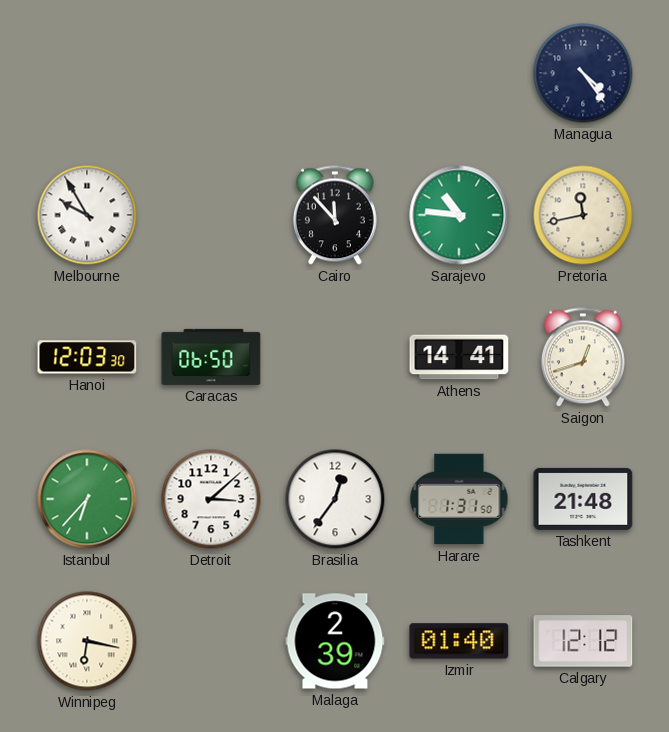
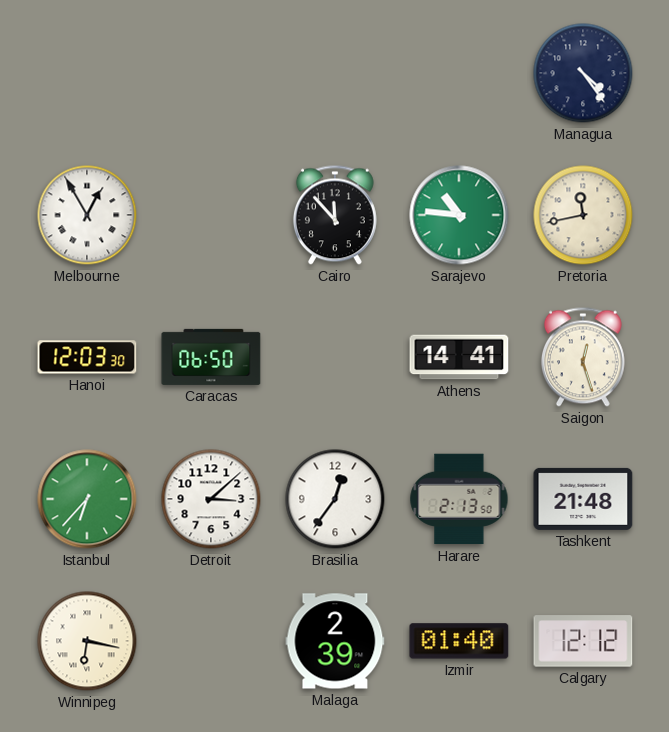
Melbourne: 9:55 -> 12:55 (87, 215)
Saigon: 12:42 -> 12:27 (583, 357)
Harare: 1:31 -> 2:13 (459, 499)
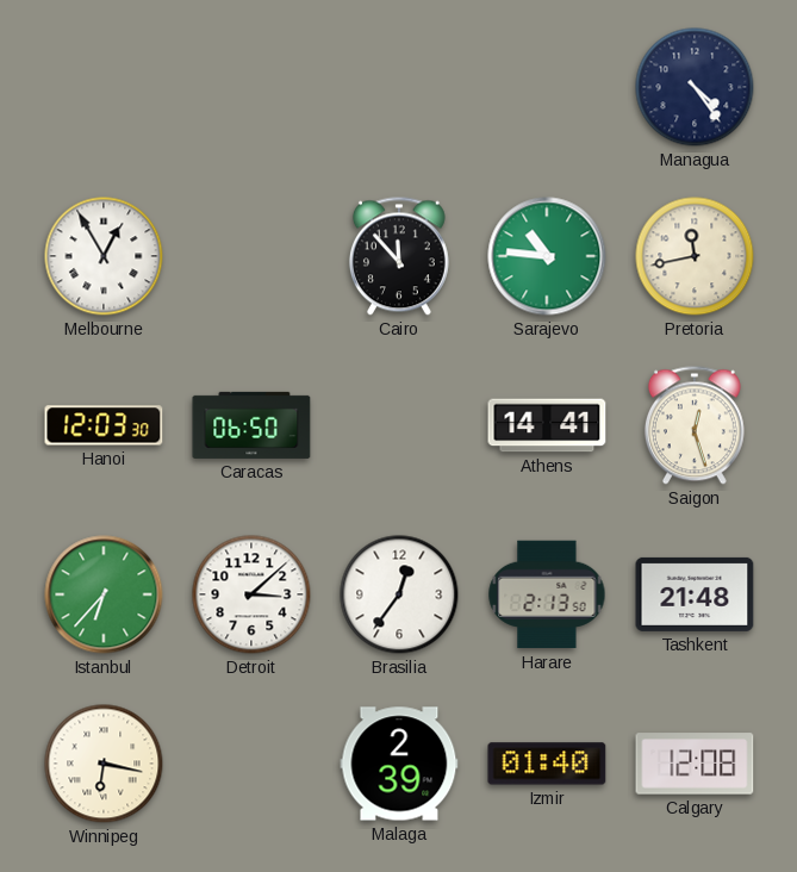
Calgary: 12:12 -> 12:08 (695, 764)
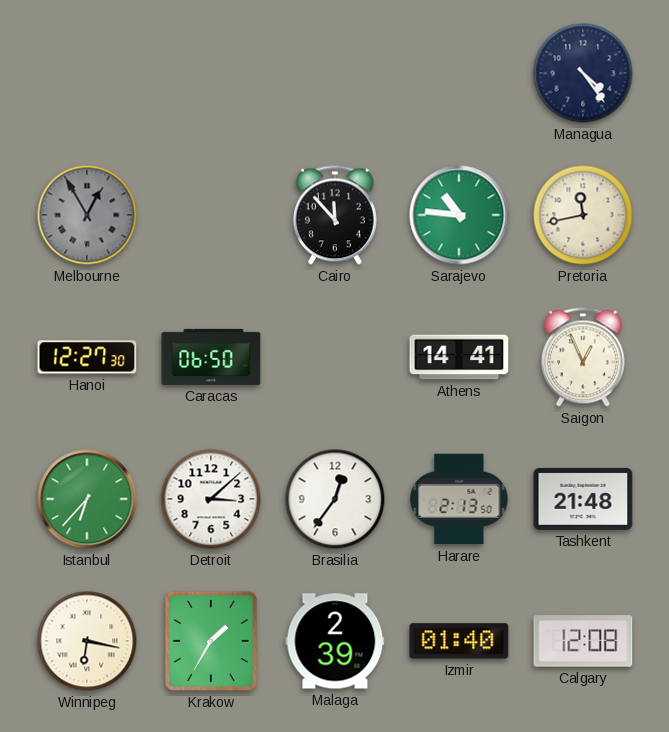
Melbourne dial: white -> grey (87, 215)
Hanoi: 12:03 -> 12:27 (87, 357)
Saigon: 12:27 -> 12:56 (583, 357)
Krakow: none -> 1:35 (211, 641)
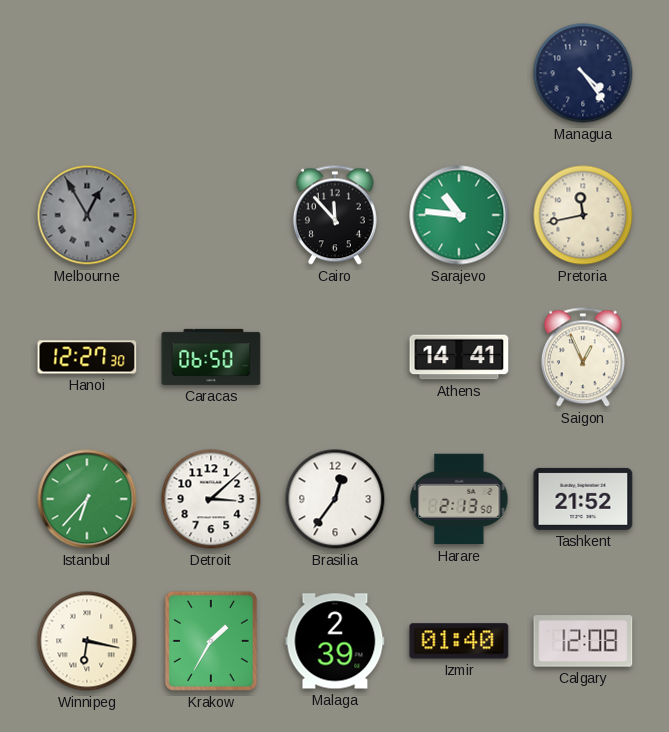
Tashkent: 21:48 -> 21:52 (583, 499)
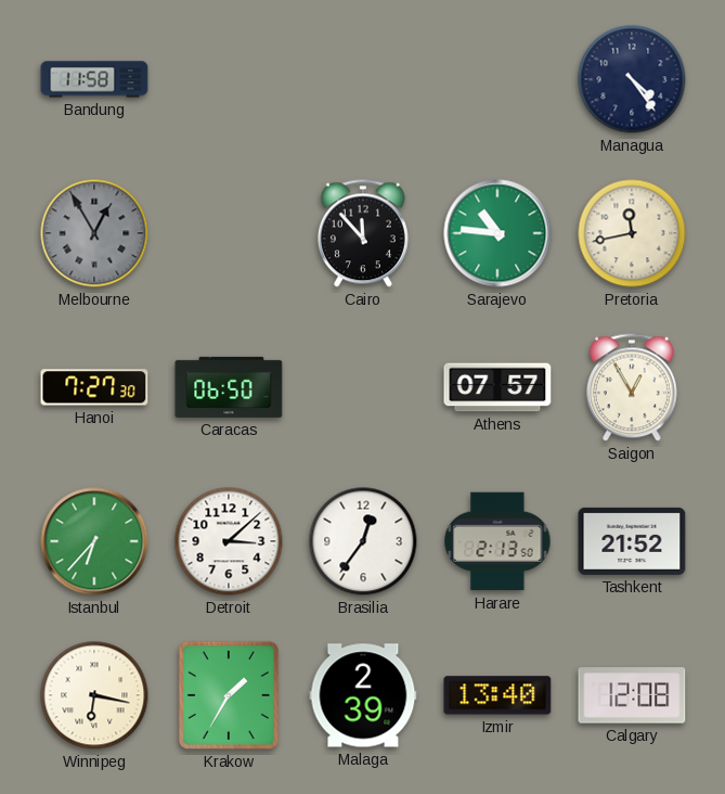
Bandung: none -> 11:58 (94, 79)
Hanoi: 12:27 -> 7:27 (94, 387)
Athens: 14:41 -> 07:57 (497, 387)
Saigon: 12:56 -> 12:55 (632, 387)
Izmir: 01:40 -> 13:40 (497, 695)
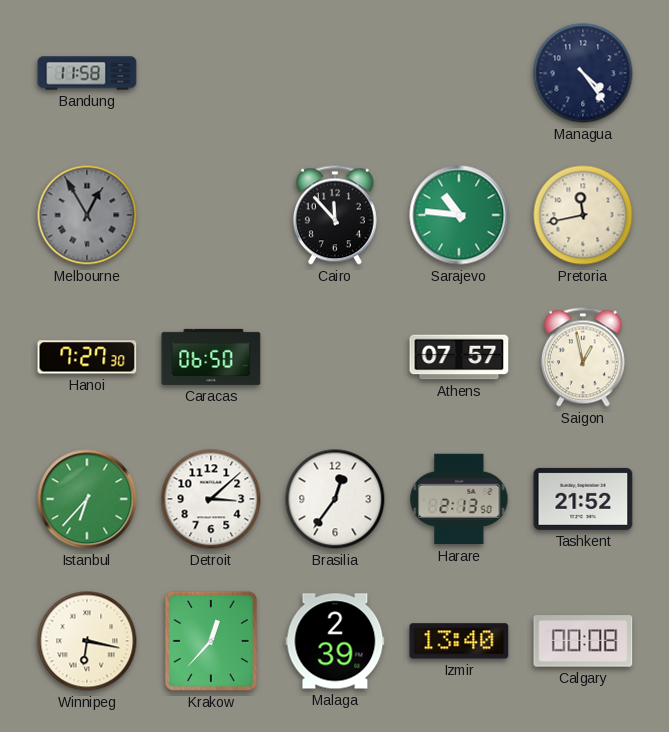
Saigon: 12:55 -> 12:58 (583, 357)
Krakow: 1:35 -> 12:37 (211, 641)
Calgary: 12:08 -> 00:08 (583, 641)
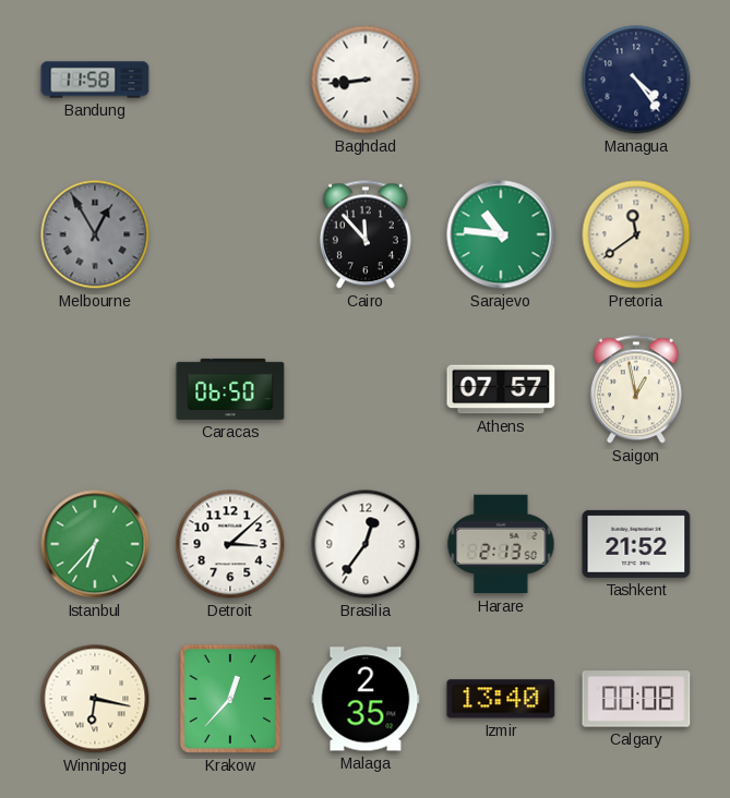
Baghdad: none -> 8:44 (366, 80)
Pretoria: 11:43 -> 11:39 (636, 234)
Hanoi: 7:27 -> none (87, 357)
Malaga: 2:39 -> 2:35 (366, 699)
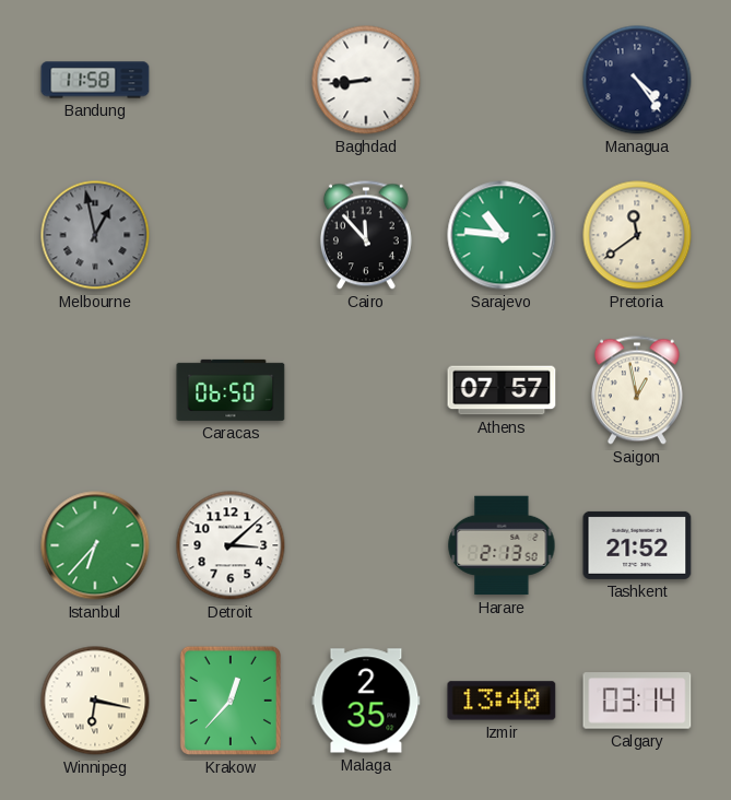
Melbourne: 12:55 -> 12:58 (95, 235)
Brasilia: 12:36 -> none (366, 544)
Calgary: 00:08 -> 03:14 (637, 701)
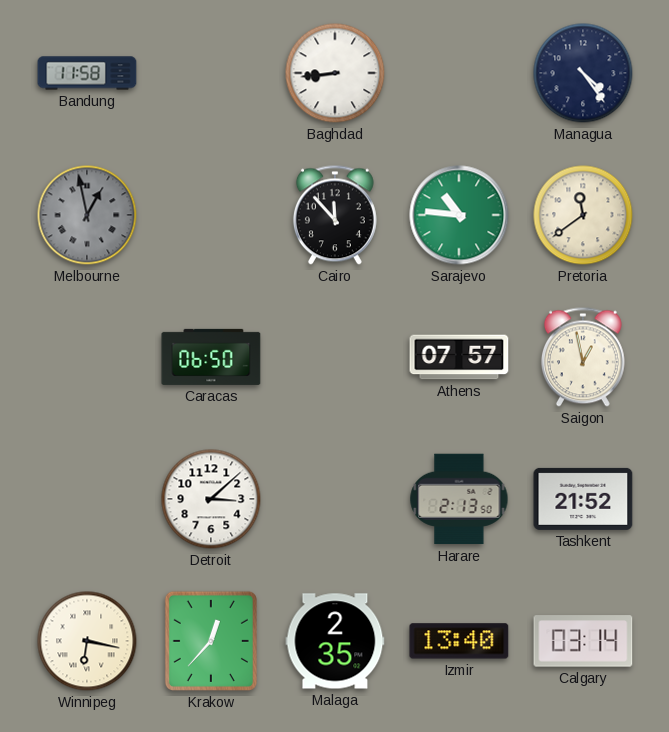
Istanbul: 6:37 -> none (95, 545)
